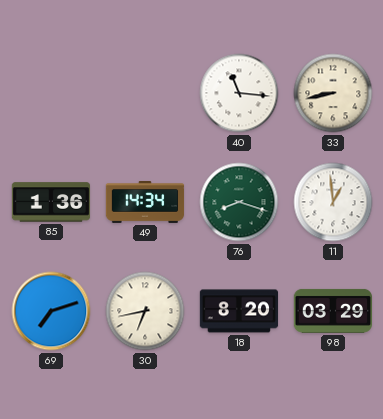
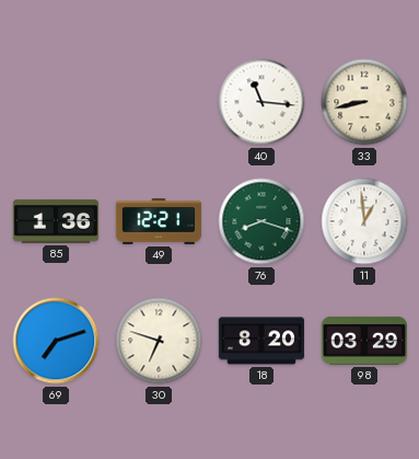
49: 14:34 -> 12:21 (159, 222)
30: 6:43 -> 6:48 (159, 341)
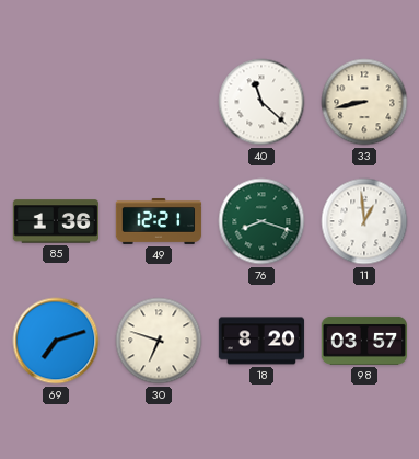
40: 11:16 -> 11:22 (261, 102)
98: 03:29 -> 03:57 (364, 341)
